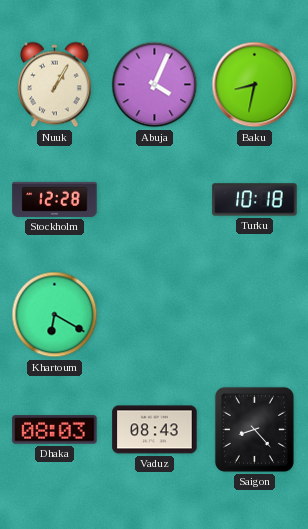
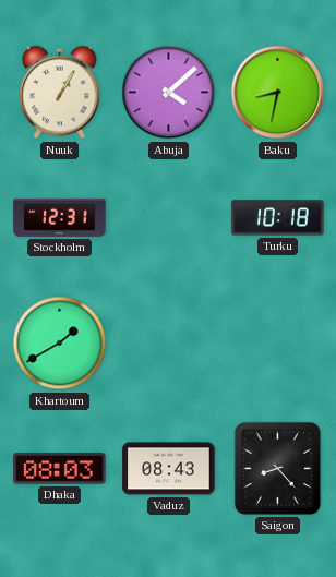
Abuja: 4:04 -> 4:08 (169, 93)
Stockholm: 12:28 -> 12:31 (60, 217)
Khartoum: 6:20 -> 1:40 (60, 344)
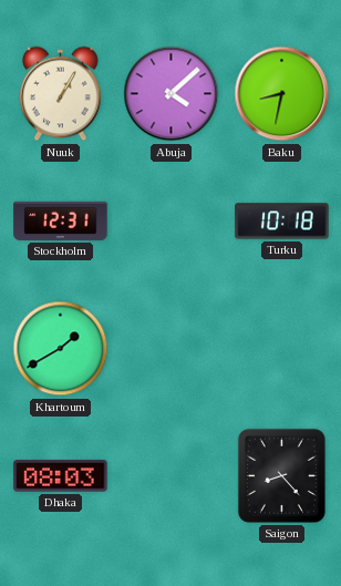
Vaduz: 08:43 -> none (169, 469)
